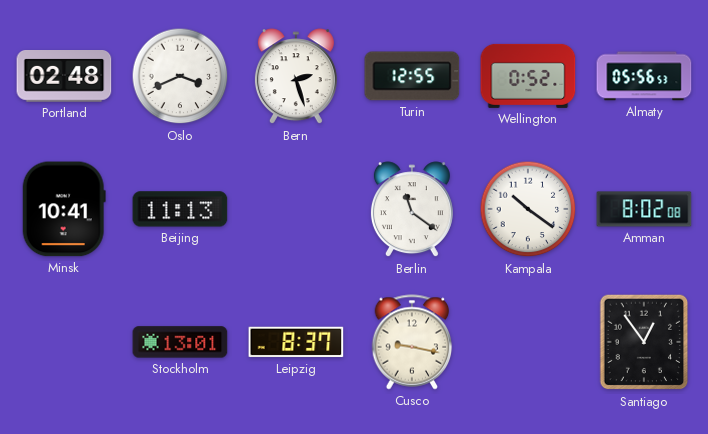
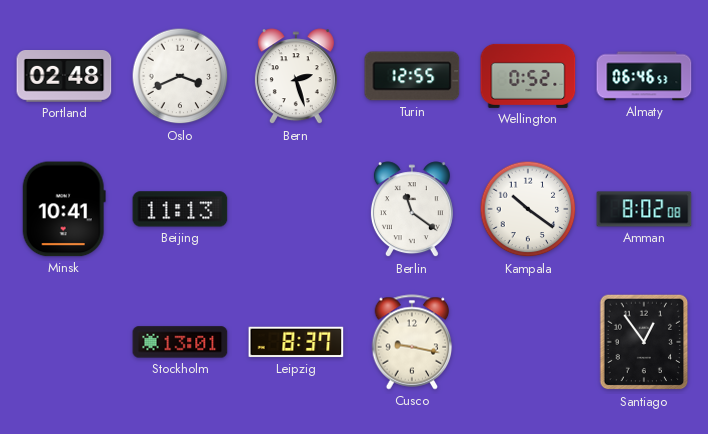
Almaty: 05:56 -> 06:46 (644, 76)
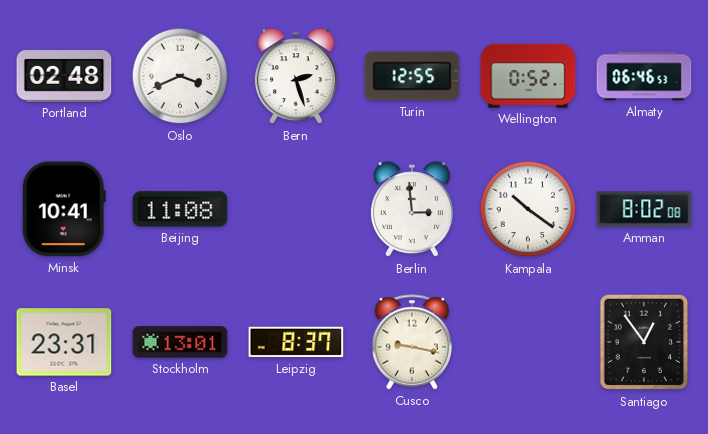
Beijing: 11:13 -> 11:08 (180, 209)
Berlin: 11:21 -> 2:59 (412, 210)
Basel: none -> 23:31 (64, 342)
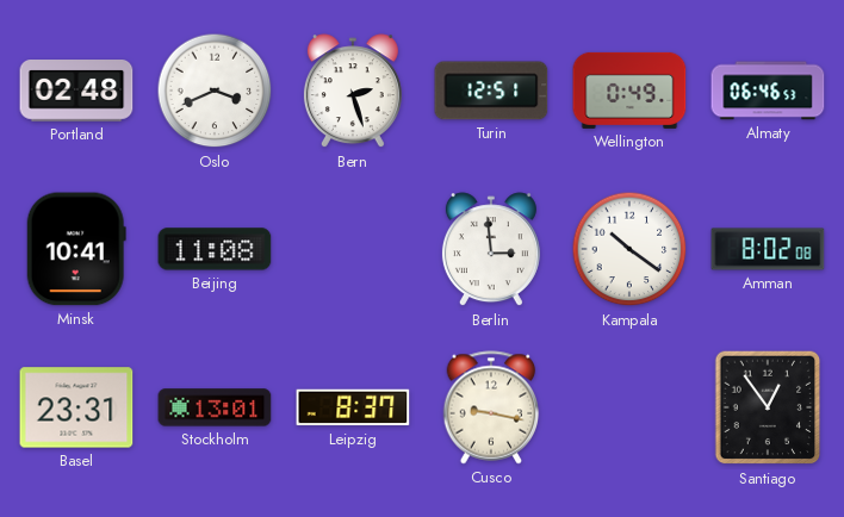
Turin: 12:55 -> 12:51 (491, 91)
Wellington: 0:52 -> 0:49 (629, 91)
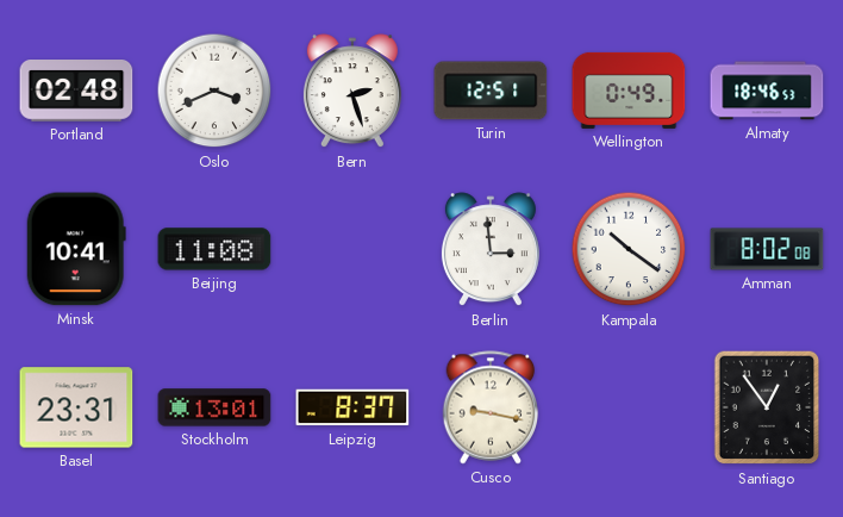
Almaty: 06:46 -> 18:46 (767, 91)
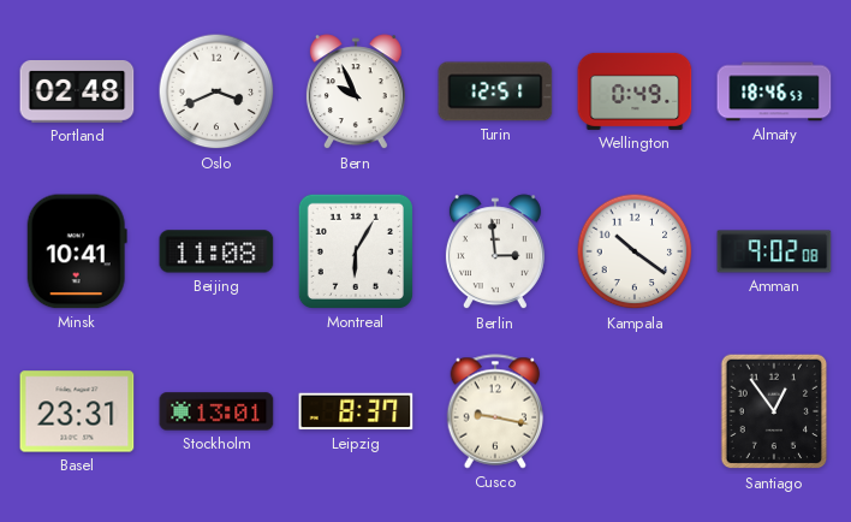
Bern: 2:27 -> 9:56 (356, 93)
Montreal: none -> 6:05 (356, 251)
Amman: 8:02 -> 9:02 (774, 251)
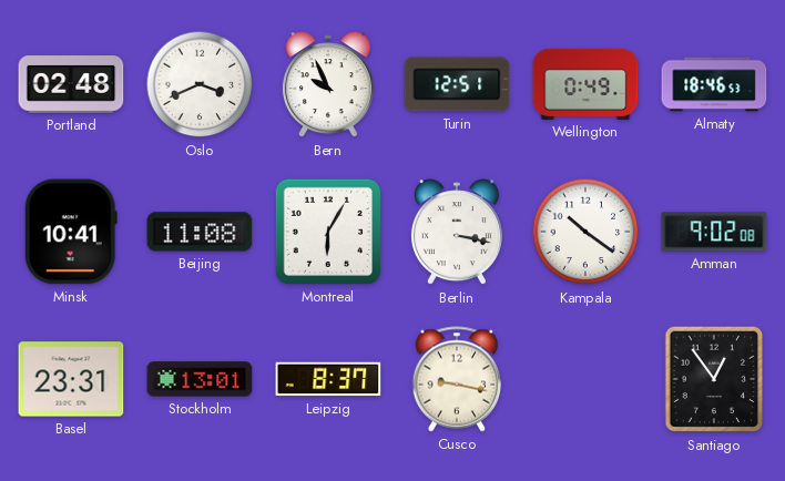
Berlin: 2:59 -> 3:17 (457, 233)
